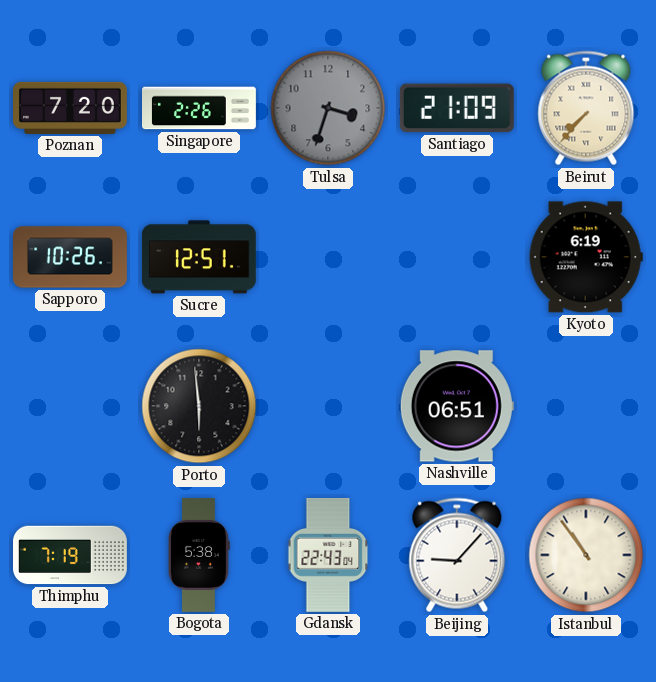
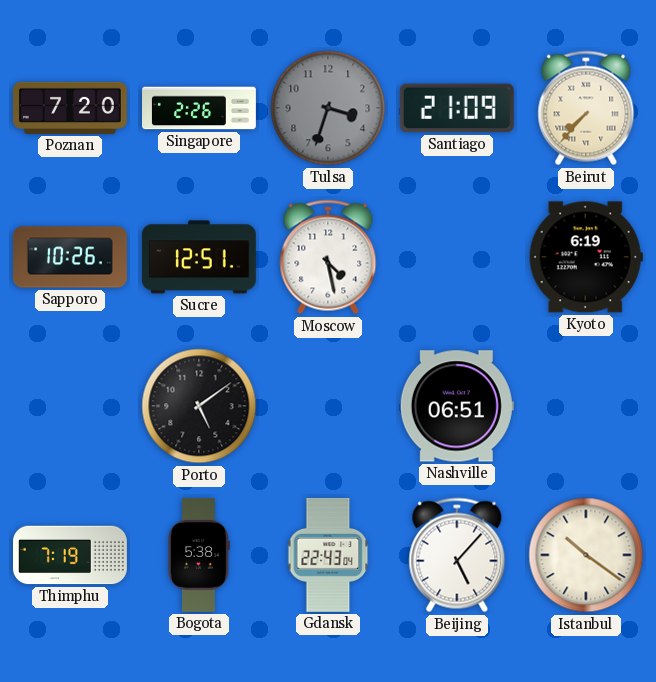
Moscow: none -> 4:28 (328, 257)
Porto: 5:59 -> 5:09 (199, 406)
Beijing: 9:07 -> 5:07 (457, 555)
Istanbul: 10:54 -> 10:21 (586, 555)
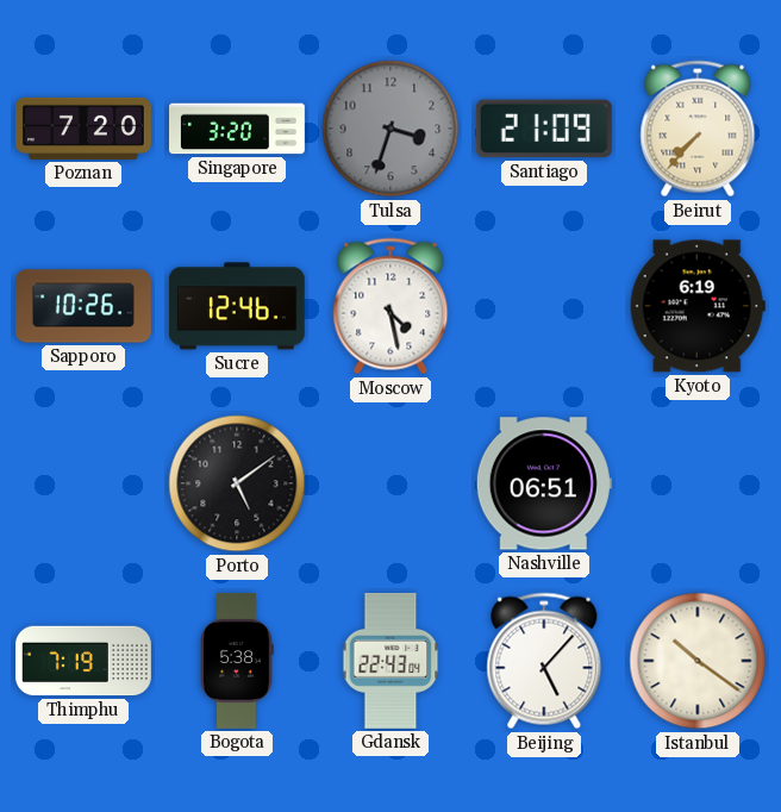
Singapore: 2:26 -> 3:20 (238, 129)
Sucre: 12:51 -> 12:46 (237, 306)
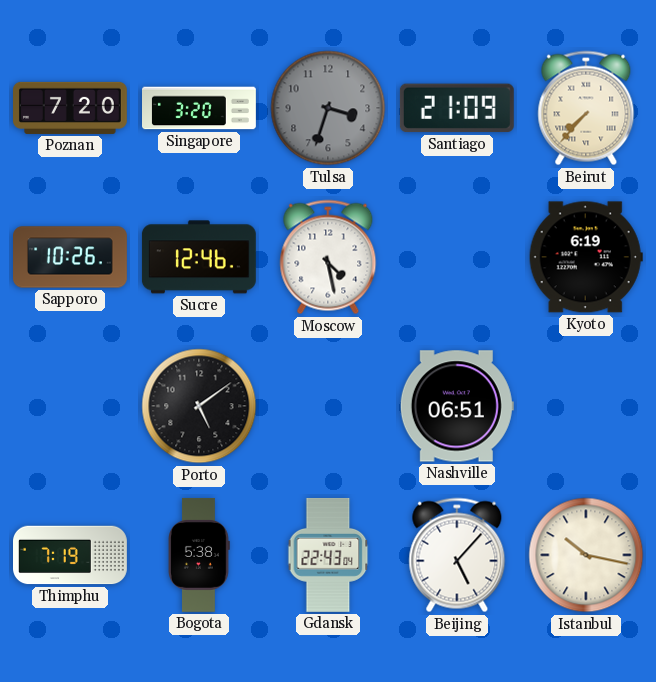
Istanbul: 10:21 -> 10:17 (586, 555)
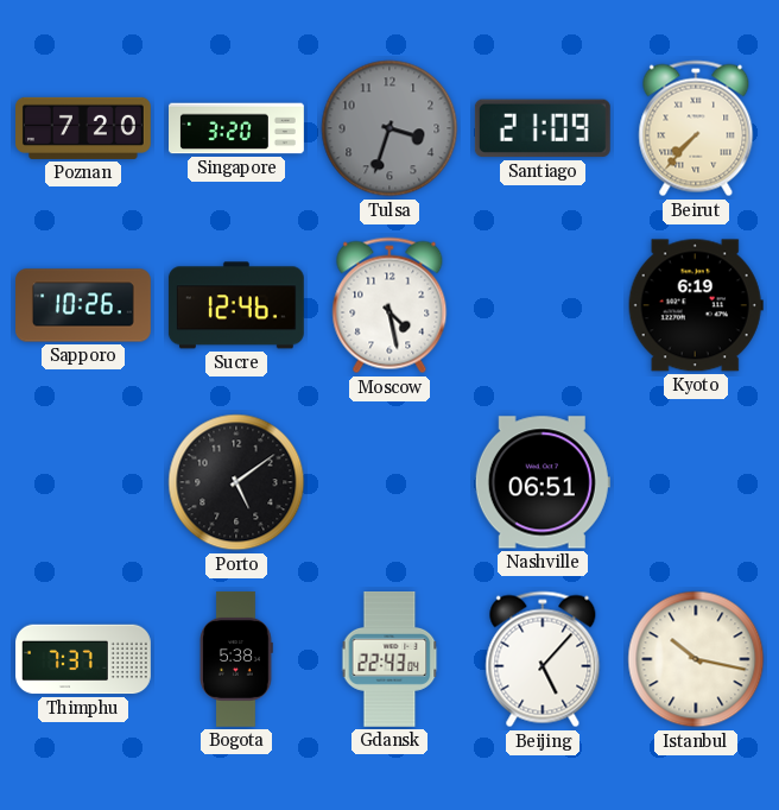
Thimphu: 7:19 -> 7:37 (84, 659)
